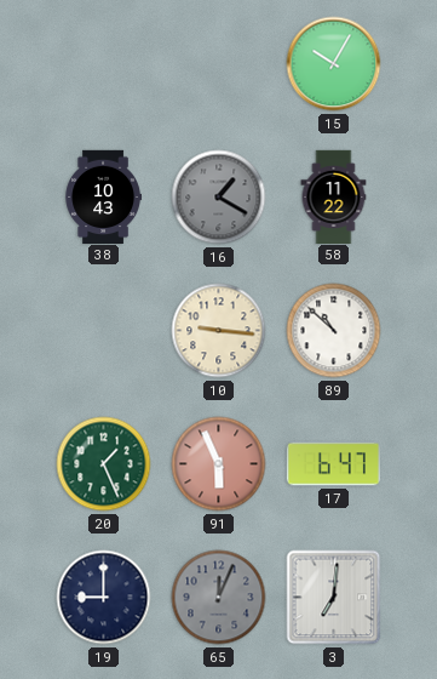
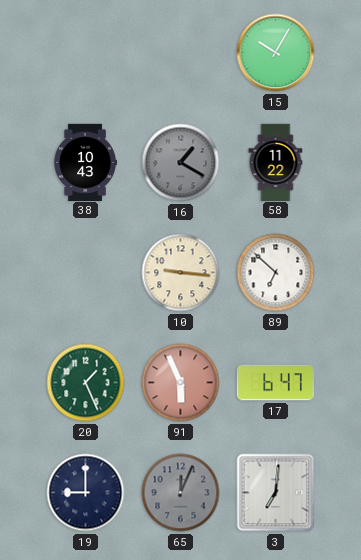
89: 10:52 -> 6:52 (276, 273)
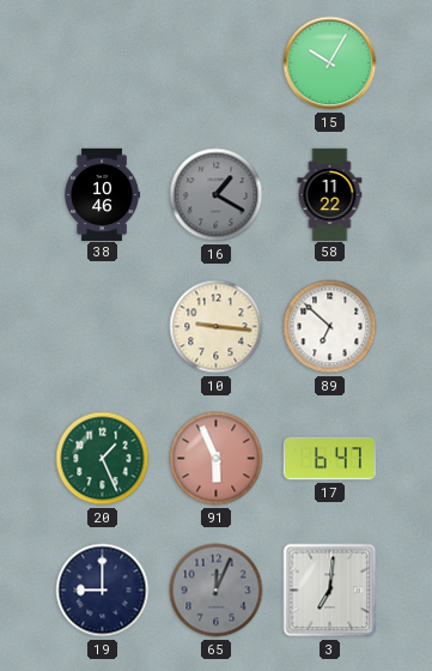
38: 10:43 -> 10:46 (102, 194)
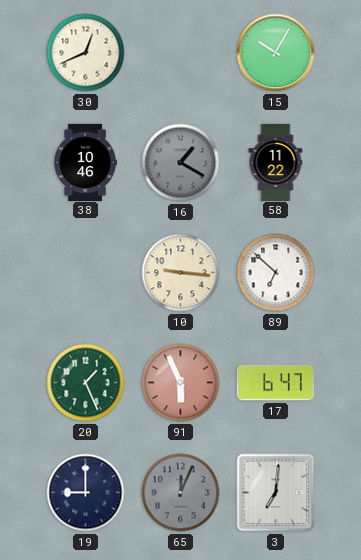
30: none -> 12:41 (86, 53)
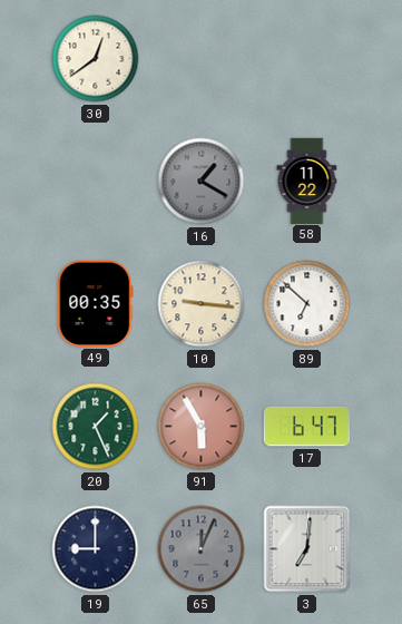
30: 12:41 -> 12:39 (96, 59)
15: 10:05 -> none (276, 53)
38: 10:46 -> none (85, 162)
49: none -> 00:35 (96, 303)
91: 5:56 -> 5:55 (202, 427)
